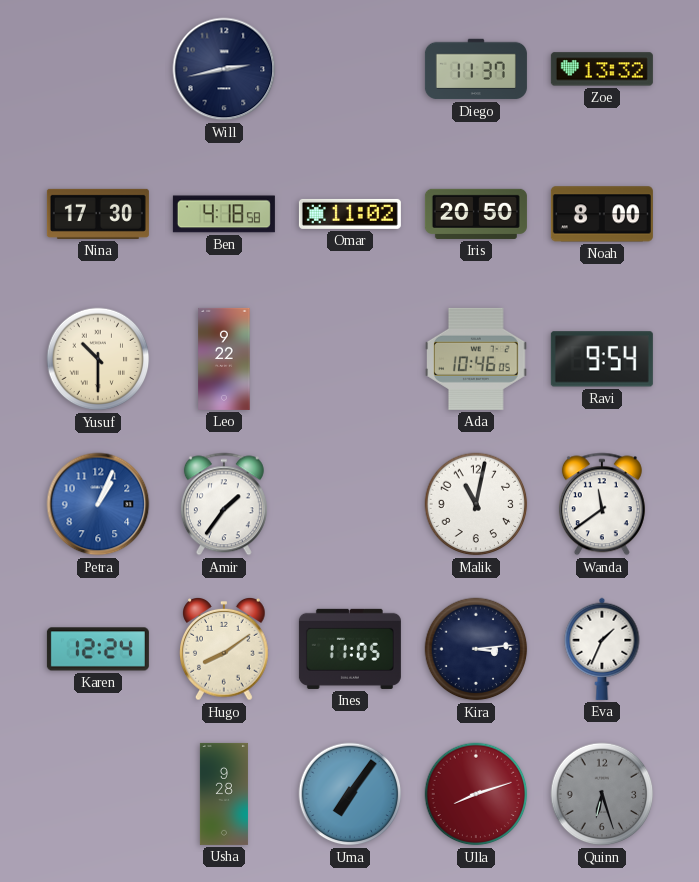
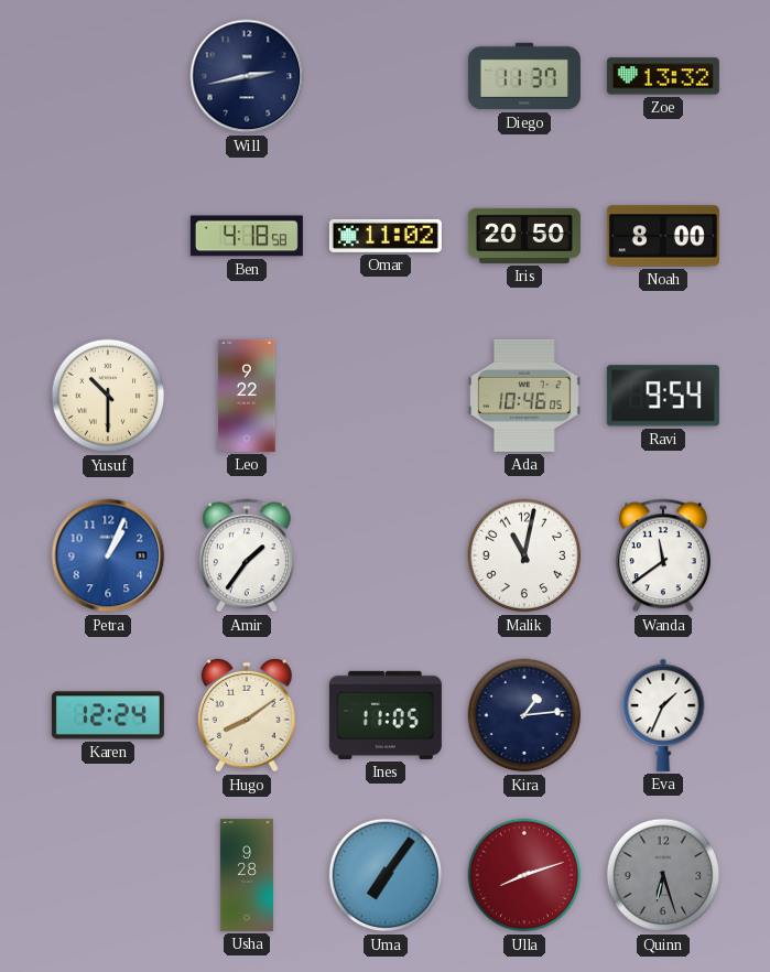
Nina: 17:30 -> none (98, 214)
Kira: 3:14 -> 1:14 (524, 715)
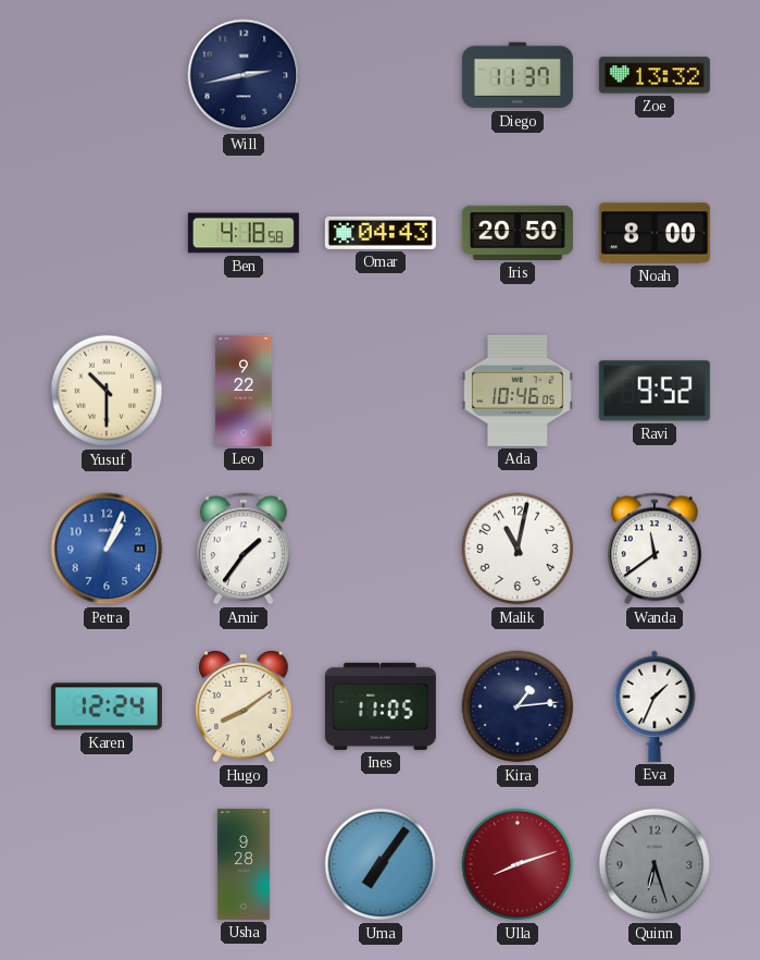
Omar: 11:02 -> 04:43 (381, 233)
Ravi: 9:54 -> 9:52 (655, 391)
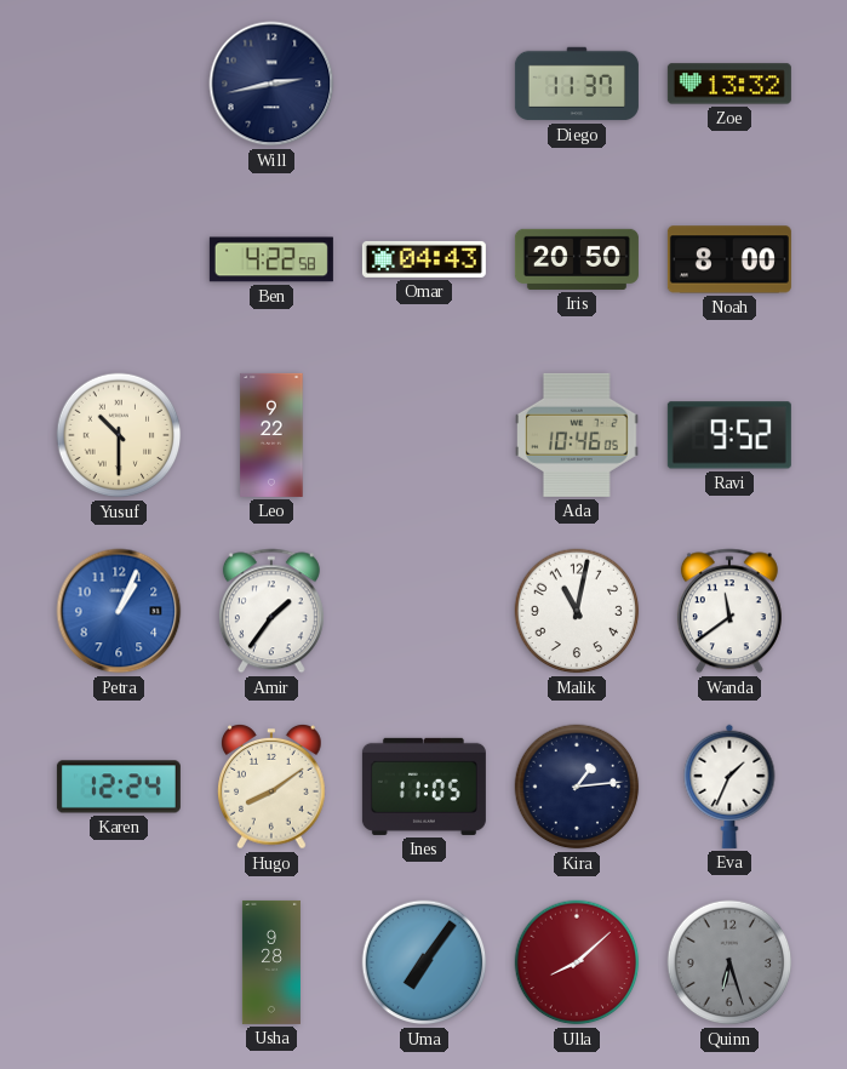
Ben: 4:18 -> 4:22 (271, 259)
Ulla: 8:12 -> 8:08 (577, 962)
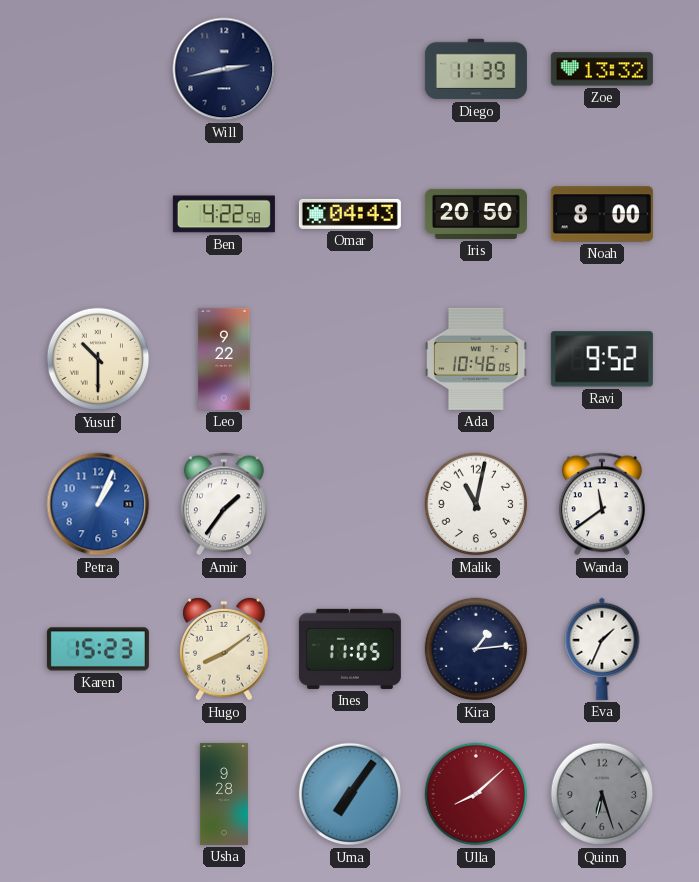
Diego: 11:37 -> 11:39 (476, 69)
Karen: 12:24 -> 15:23 (98, 649)
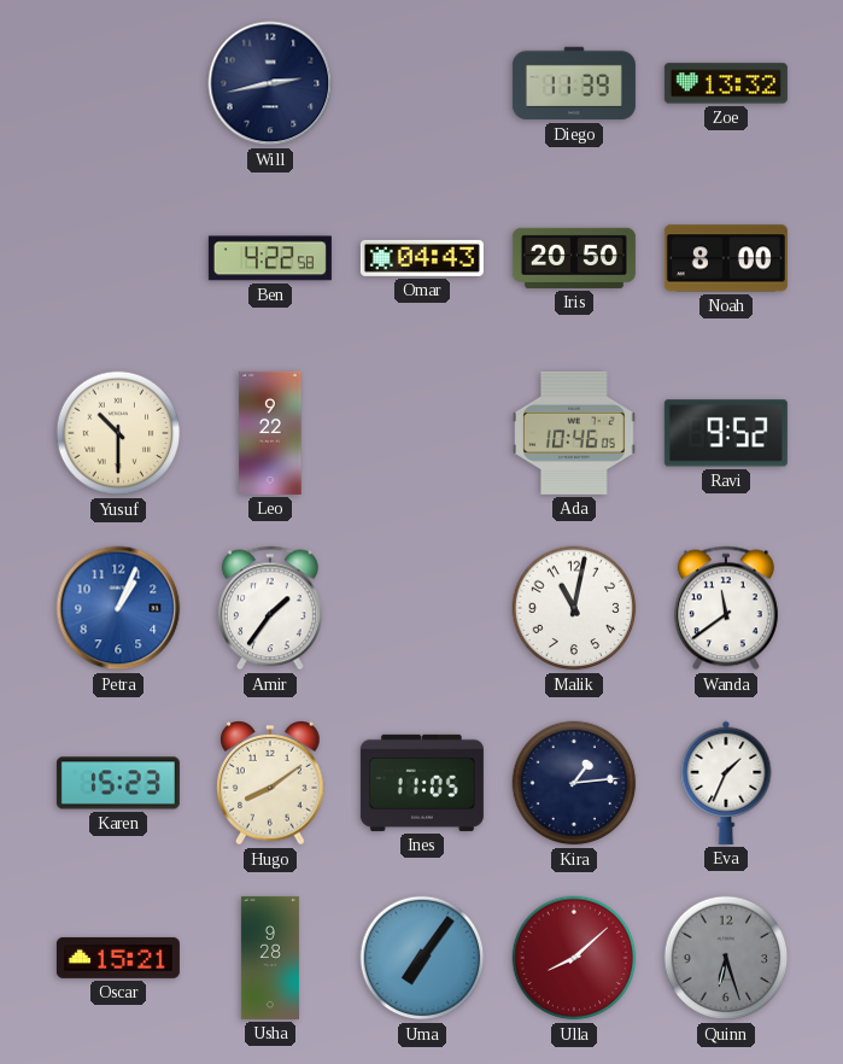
Oscar: none -> 15:21 (118, 958)
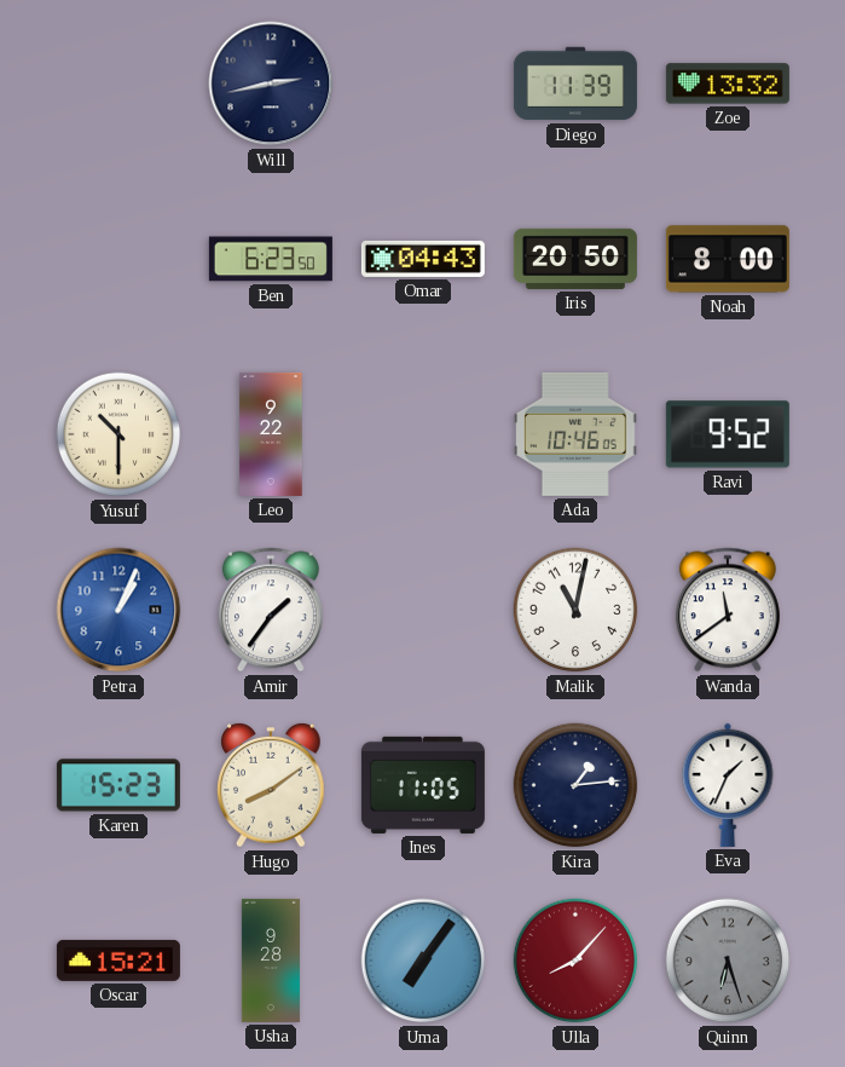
Ben: 4:22 -> 6:23 (271, 259)
Ulla: 8:08 -> 8:07 (575, 961)
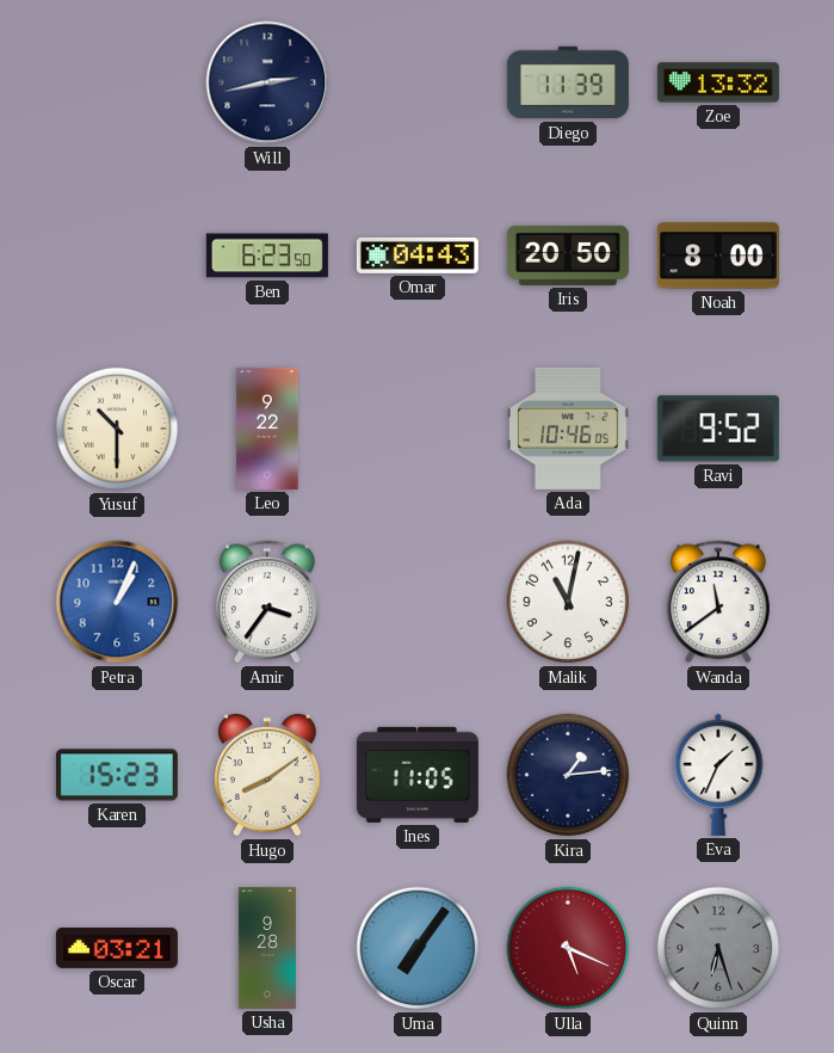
Amir: 1:36 -> 3:36 (267, 602)
Oscar: 15:21 -> 03:21 (117, 948)
Ulla: 8:07 -> 5:19 (568, 948)
